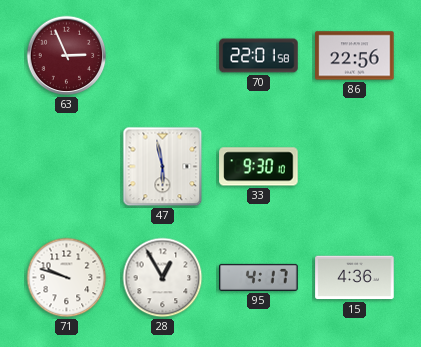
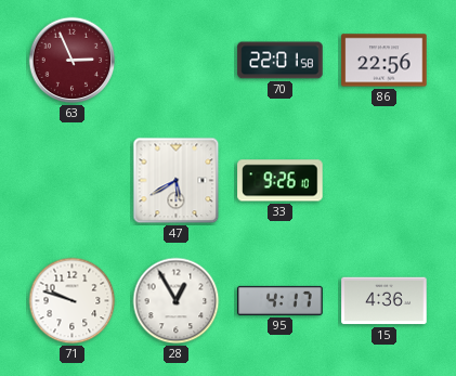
47: 5:58 -> 5:40 (177, 181)
33: 9:30 -> 9:26 (281, 181)
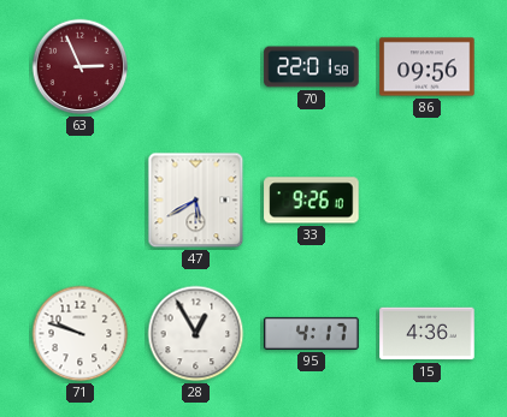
86: 22:56 -> 09:56 (428, 67)
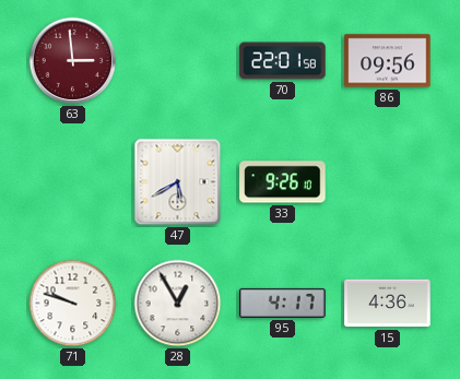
63: 2:56 -> 2:59 (73, 61)
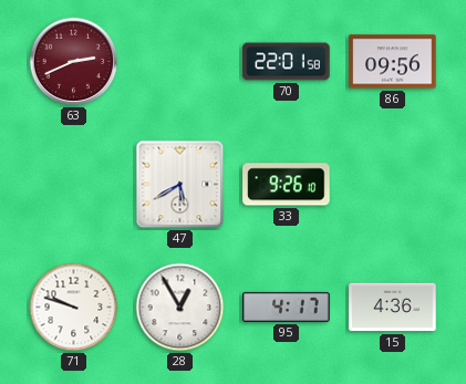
63: 2:59 -> 2:41 (74, 62)
